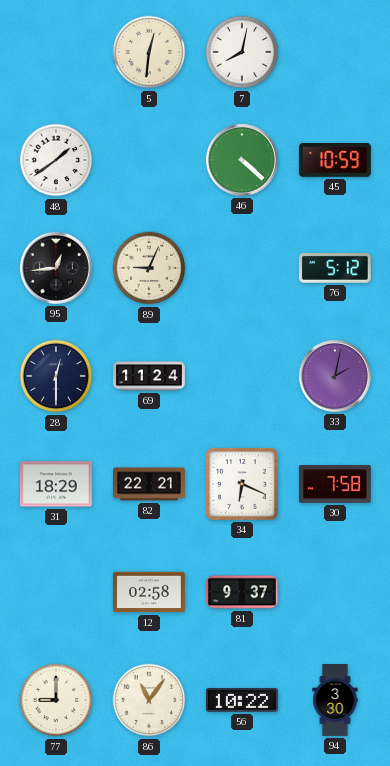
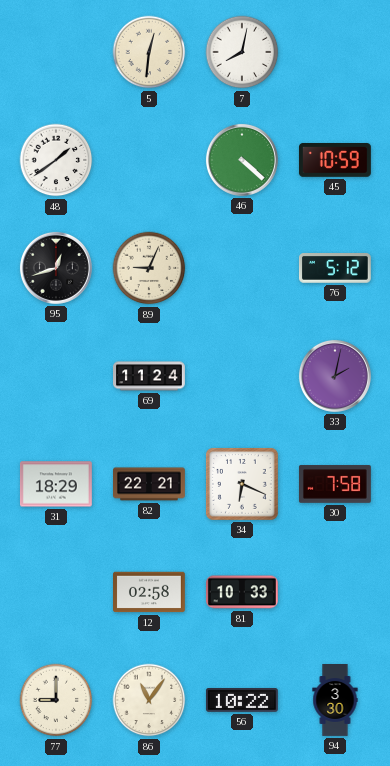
95: 12:44 -> 12:42 (56, 268)
28: 12:30 -> none (56, 376)
81: 9:37 -> 10:33 (242, 592)
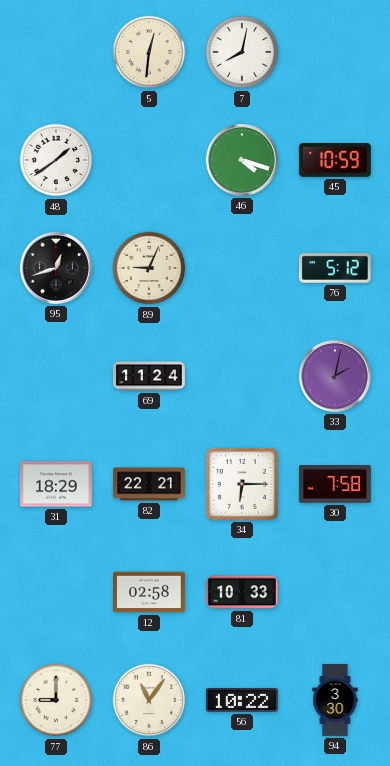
46: 4:22 -> 4:18 (242, 160)
34: 6:19 -> 6:15 (242, 484)
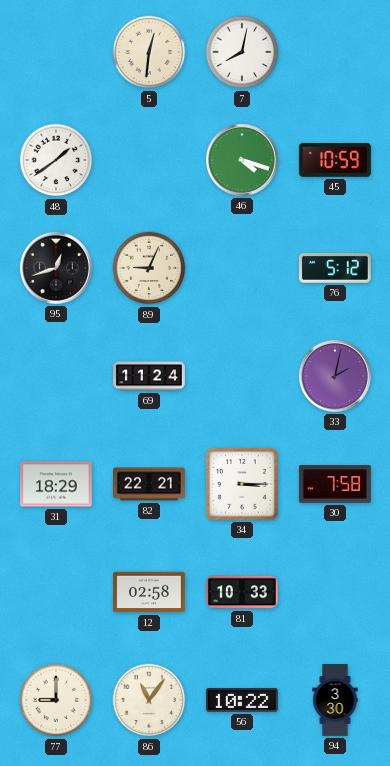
34: 6:15 -> 3:15 (242, 484)
